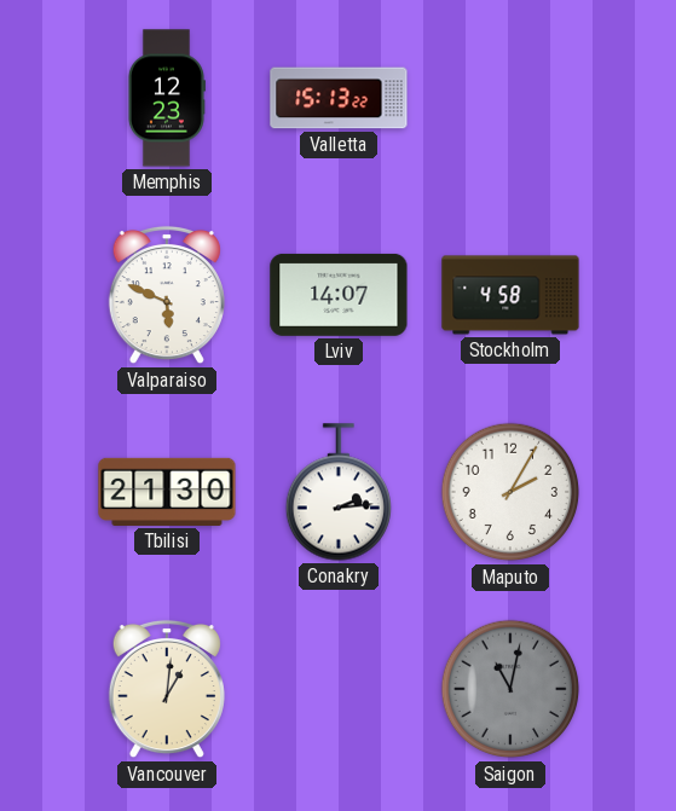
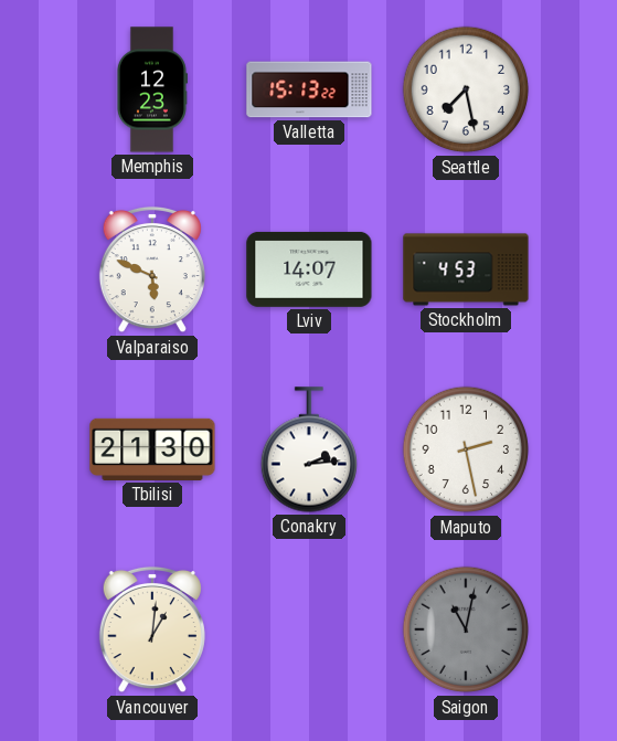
Seattle: none -> 7:28 (466, 89)
Stockholm: 4:58 -> 4:53 (466, 269)
Maputo: 2:05 -> 2:28 (466, 449)
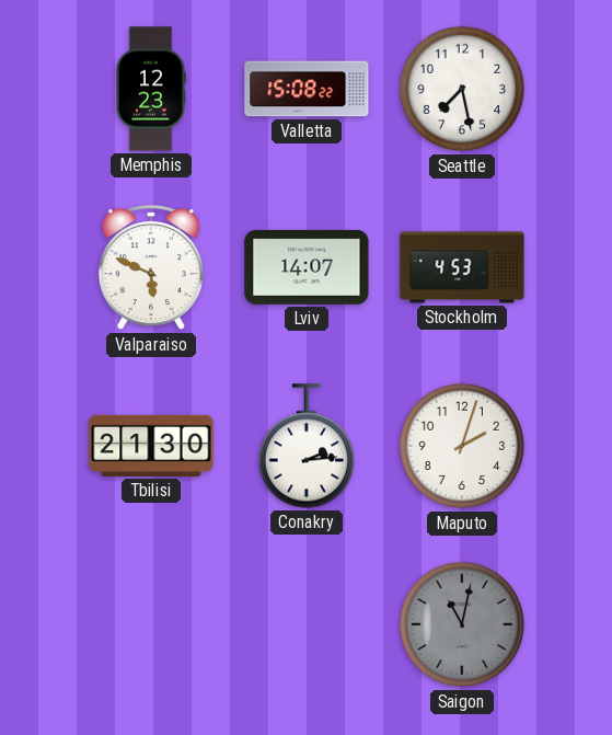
Valletta: 15:13 -> 15:08 (307, 89)
Maputo: 2:28 -> 2:03 (462, 446)
Vancouver: 1:01 -> none (152, 629)
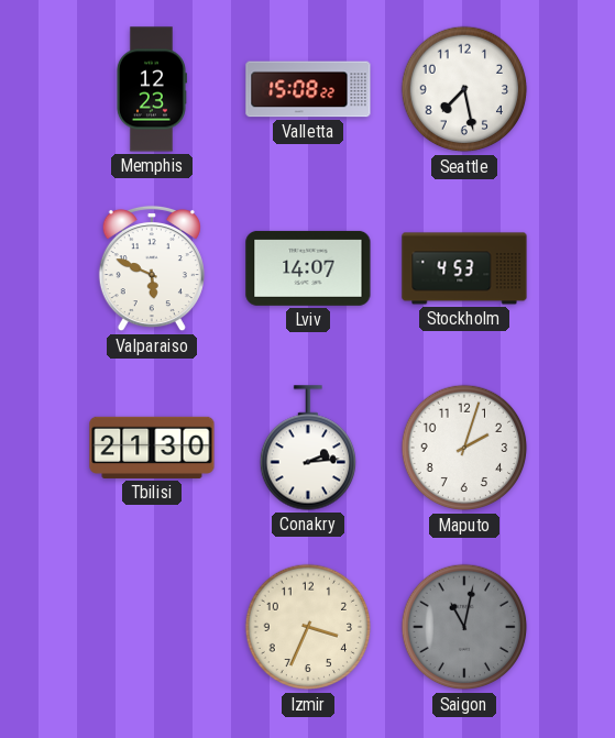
Izmir: none -> 3:34 (308, 627)
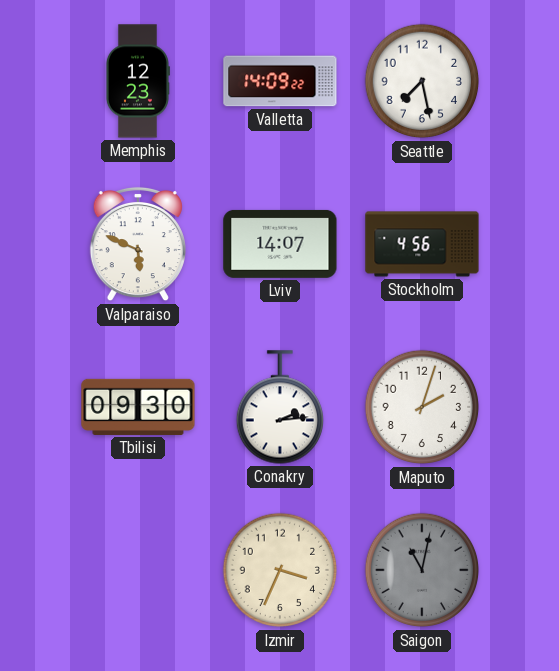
Valletta: 15:08 -> 14:09 (280, 81)
Stockholm: 4:53 -> 4:56 (422, 244)
Tbilisi: 21:30 -> 09:30 (138, 407)
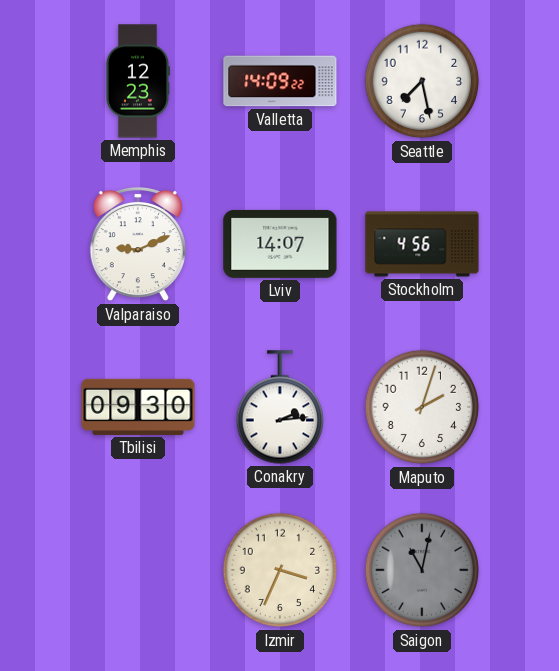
Valparaiso: 5:49 -> 9:11 (138, 244)
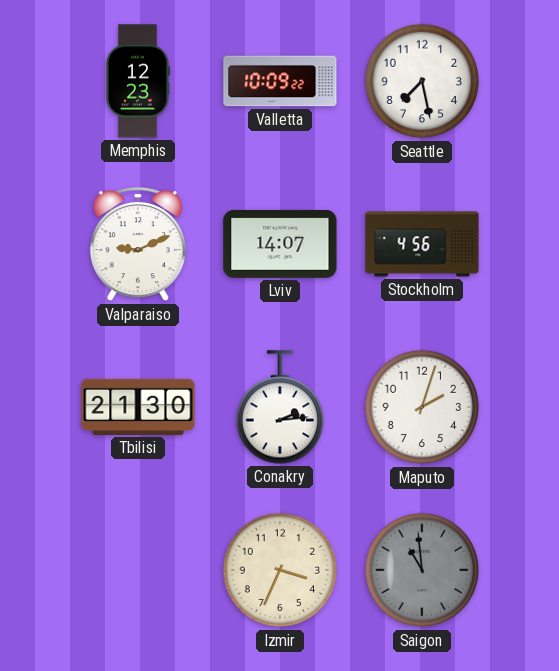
Valletta: 14:09 -> 10:09 (280, 81)
Tbilisi: 09:30 -> 21:30 (138, 407)
Saigon: 11:02 -> 10:59 (422, 570)
